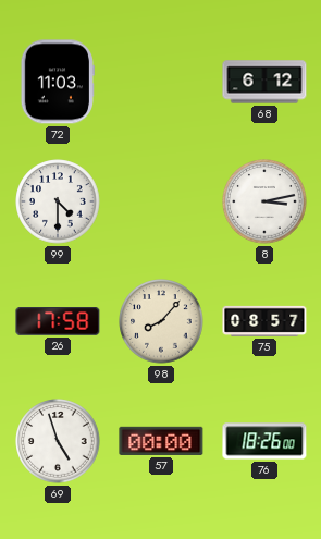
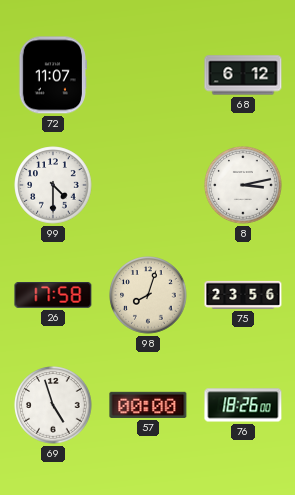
72: 11:03 -> 11:07 (52, 75)
98: 8:07 -> 8:03 (148, 295)
75: 08:57 -> 23:56 (243, 295)
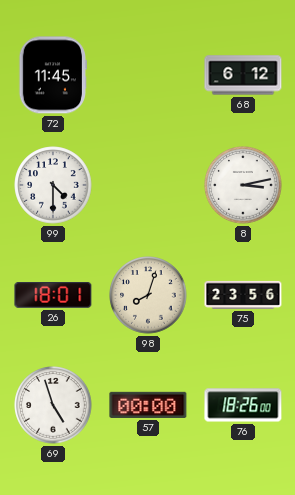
72: 11:07 -> 11:45 (52, 75)
26: 17:58 -> 18:01 (53, 296)
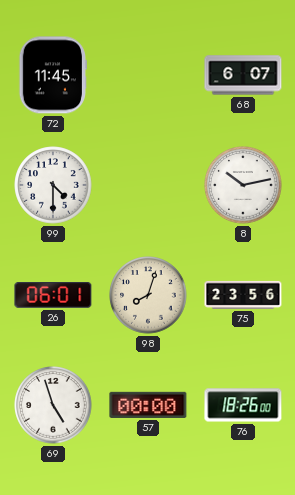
68: 6:12 -> 6:07 (243, 75)
8: 3:13 -> 10:13 (243, 185)
26: 18:01 -> 06:01 (53, 296)
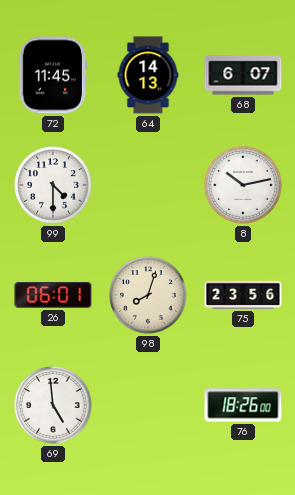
64: none -> 14:13 (148, 75)
69: 4:57 -> 4:59 (53, 405)
57: 00:00 -> none (148, 405)
